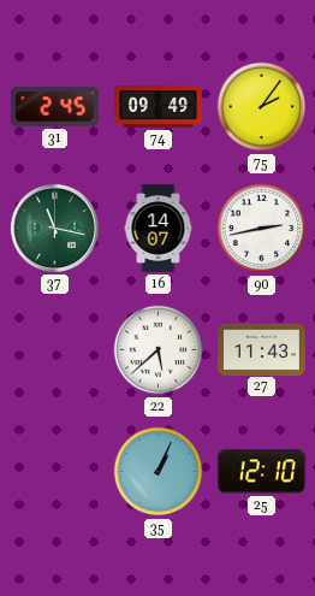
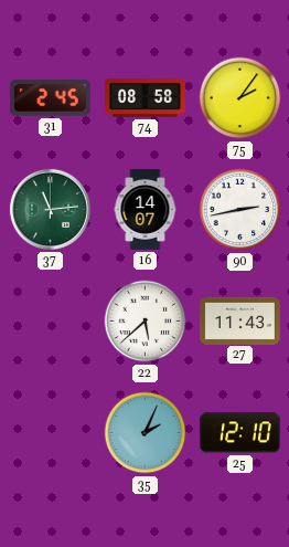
74: 09:49 -> 08:58 (144, 98)
37: 11:17 -> 11:14 (50, 209)
35: 1:04 -> 2:04 (146, 433)
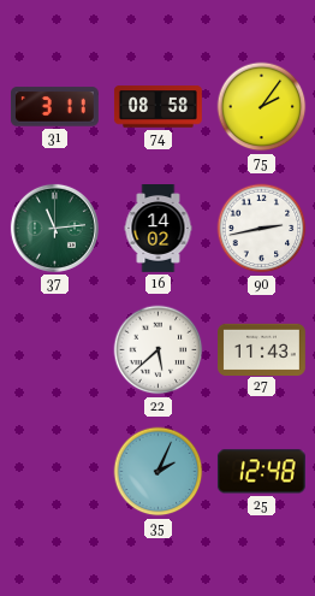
31: 2:45 -> 3:11 (54, 107)
16: 14:07 -> 14:02 (159, 229)
25: 12:10 -> 12:48 (261, 472)
